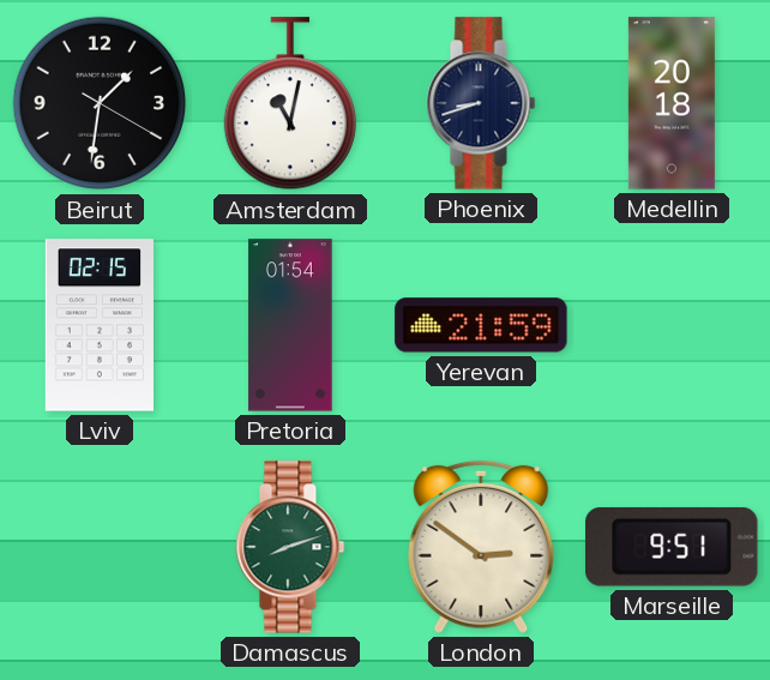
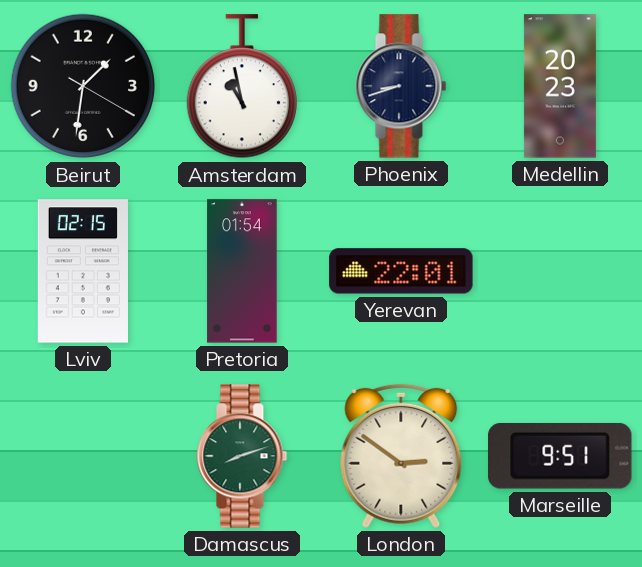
Amsterdam: 11:02 -> 10:58 (242, 87)
Medellin: 20:18 -> 20:23 (560, 86)
Yerevan: 21:59 -> 22:01 (401, 271)
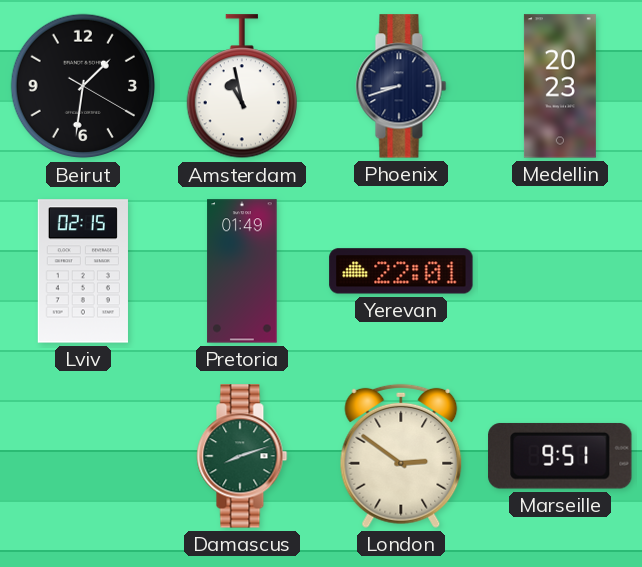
Pretoria: 01:54 -> 01:49 (242, 271)
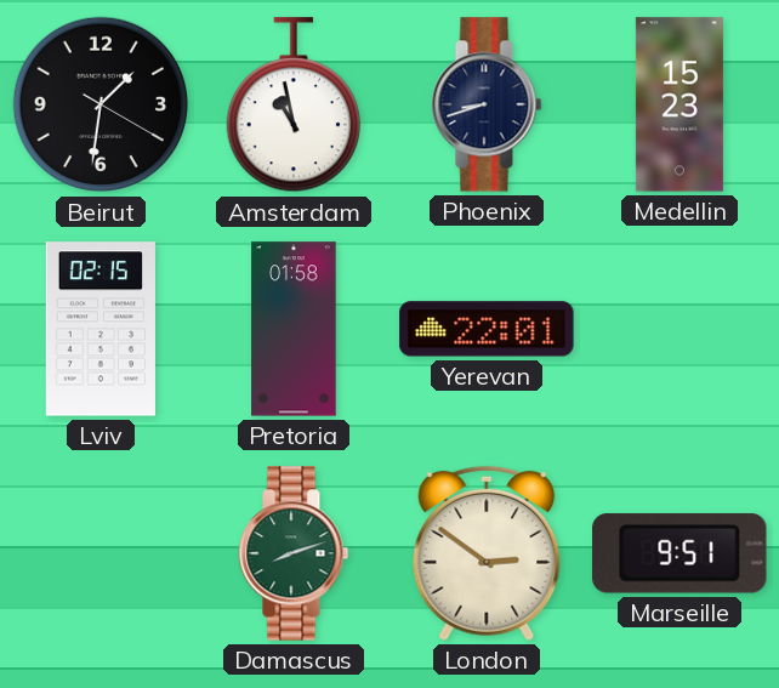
Medellin: 20:23 -> 15:23 (680, 104)
Pretoria: 01:49 -> 01:58 (294, 329)
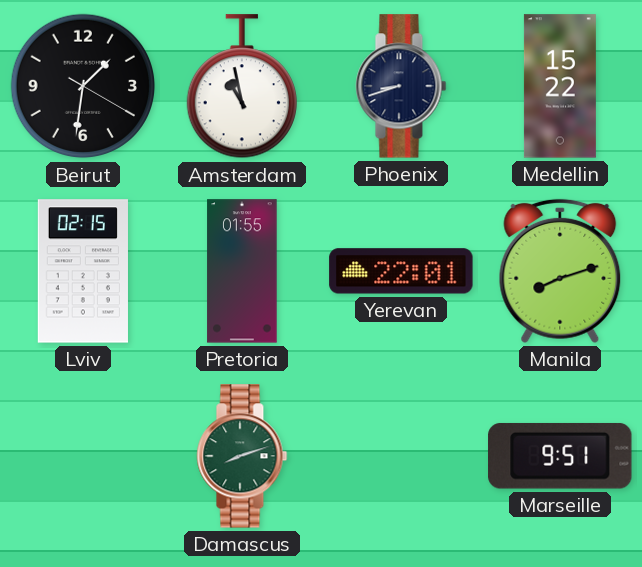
Medellin: 15:23 -> 15:22 (560, 86)
Pretoria: 01:58 -> 01:55 (242, 271)
Manila: none -> 8:12 (560, 271)
London: 2:51 -> none (487, 553)
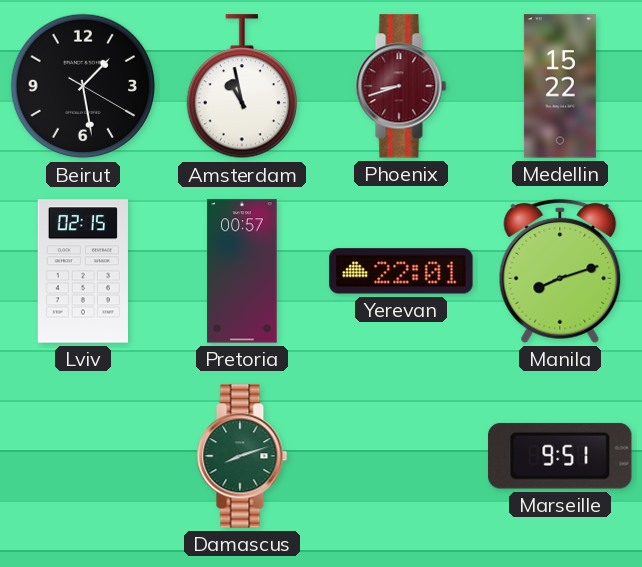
Beirut: 1:31 -> 1:28 (83, 86)
Phoenix dial: navy -> burgundy (401, 86)
Pretoria: 01:55 -> 00:57 (242, 271)
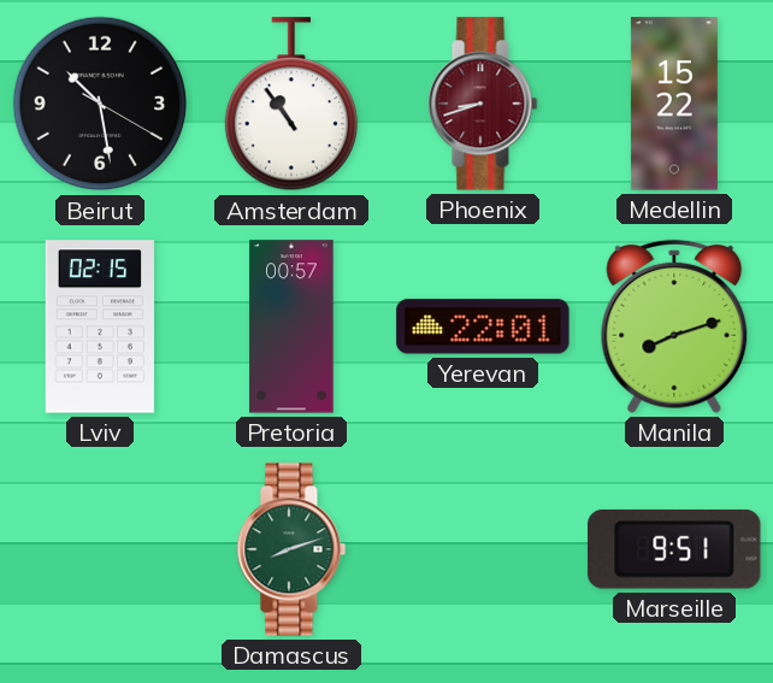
Beirut: 1:28 -> 10:28 (100, 104)
Amsterdam: 10:58 -> 10:54 (291, 105)
